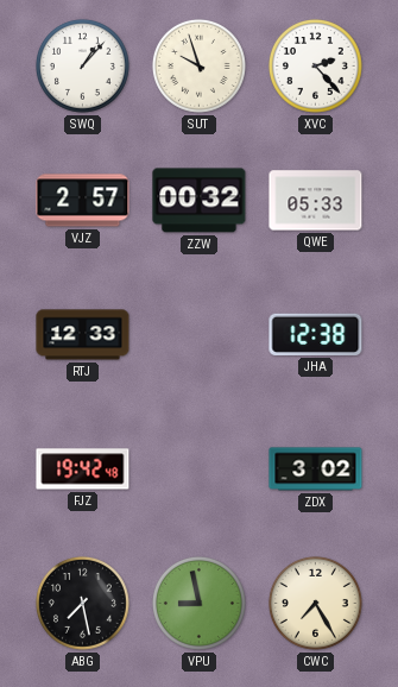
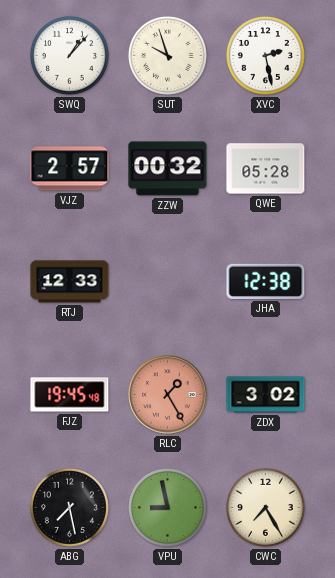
XVC: 2:23 -> 2:28 (265, 55)
QWE: 05:33 -> 05:28 (266, 169)
FJZ: 19:42 -> 19:45 (70, 395)
RLC: none -> 1:25 (168, 395)
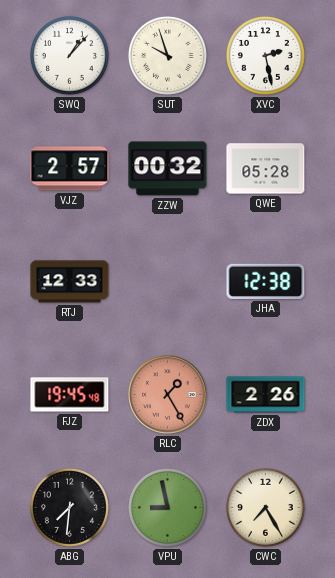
ZDX: 3:02 -> 2:26 (266, 395)
ABG: 7:28 -> 7:31 (69, 507)
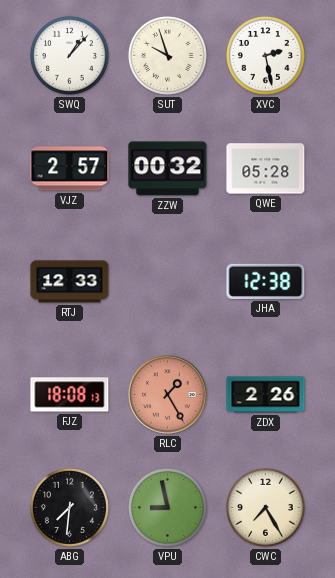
FJZ: 19:45 -> 18:08 (70, 395)
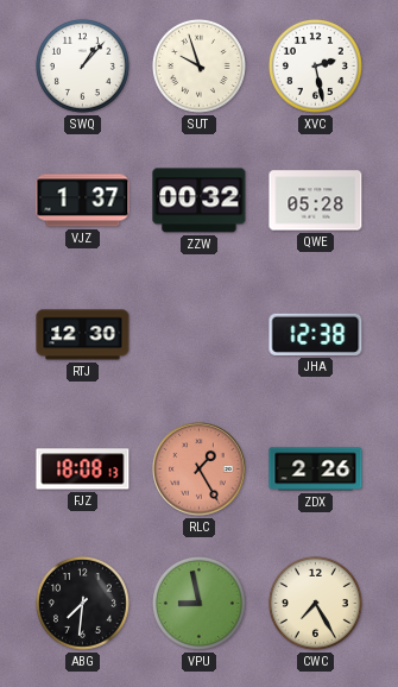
VJZ: 2:57 -> 1:37 (83, 201)
RTJ: 12:33 -> 12:30 (83, 335)
